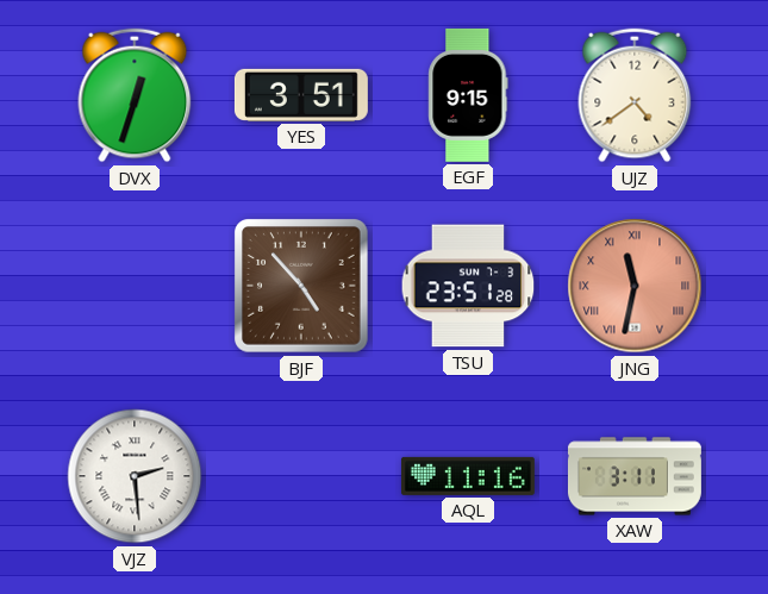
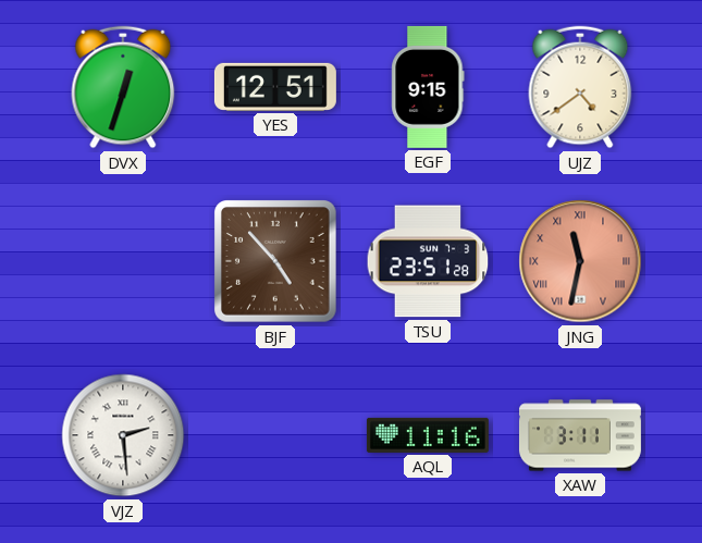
YES: 3:51 -> 12:51 (275, 87)
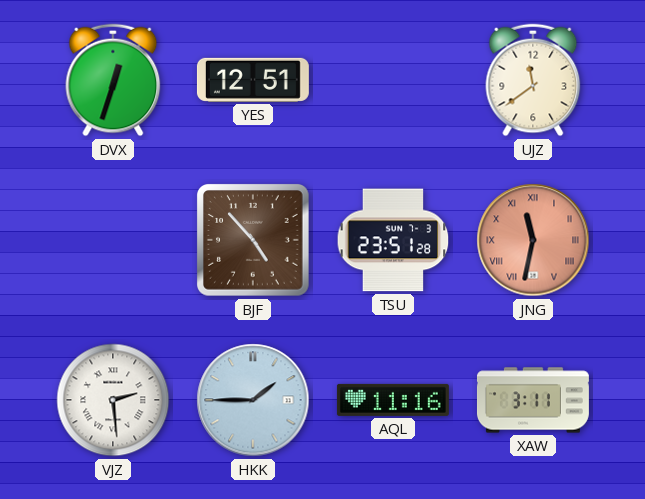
EGF: 9:15 -> none (428, 87)
UJZ: 4:39 -> 11:39 (533, 80)
HKK: none -> 1:45 (253, 400)
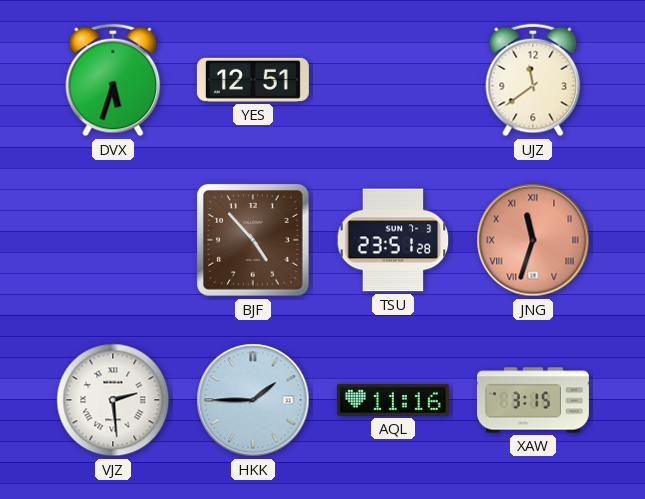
DVX: 12:33 -> 5:33 (113, 80)
JNG: 11:32 -> 11:33 (533, 240)
XAW: 3:11 -> 3:15 (533, 400)
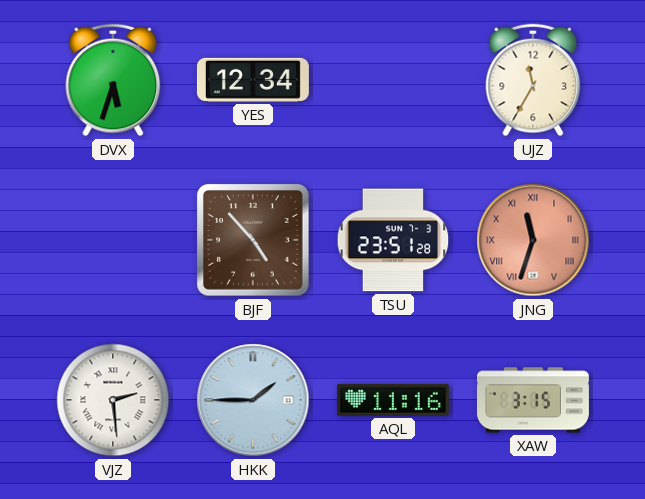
YES: 12:51 -> 12:34 (253, 80)
UJZ: 11:39 -> 11:35 (533, 80)
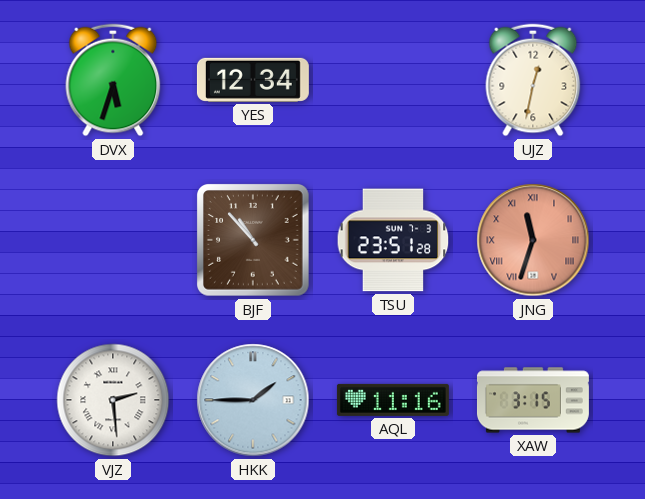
UJZ: 11:35 -> 12:32 (533, 80)
BJF: 4:53 -> 10:53 (254, 241)
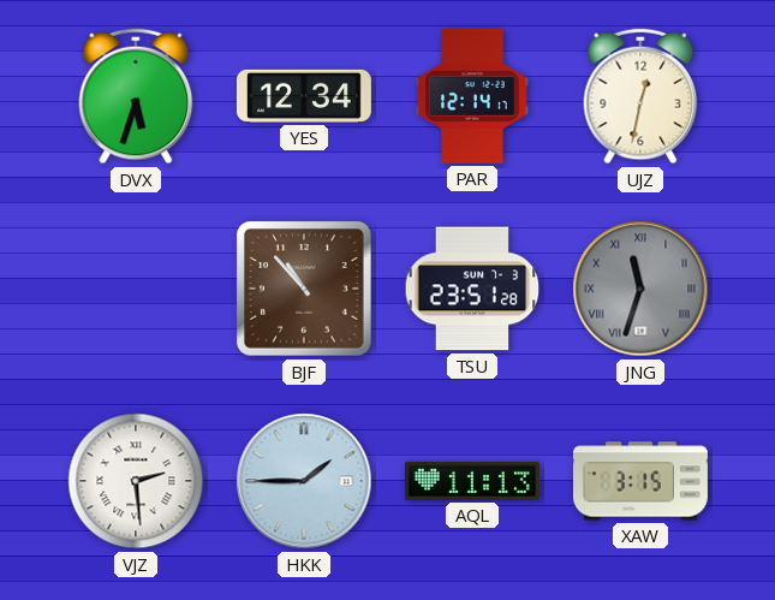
PAR: none -> 12:14 (472, 96)
JNG dial: salmon -> grey (640, 289)
AQL: 11:16 -> 11:13 (472, 481)
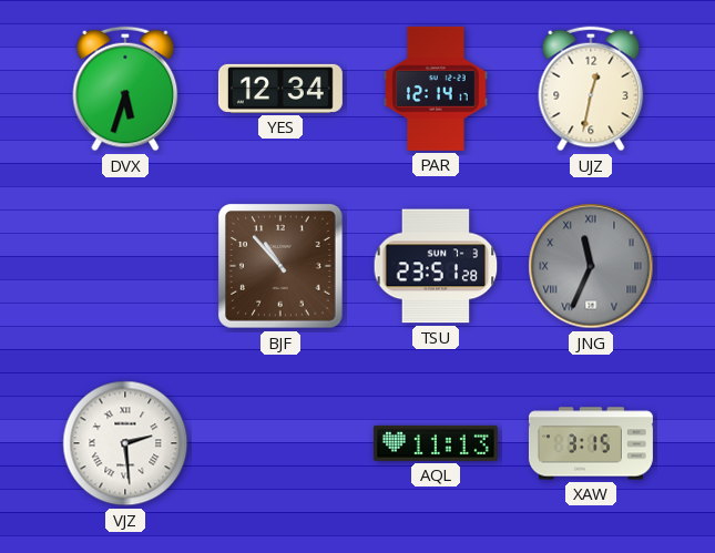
JNG: 11:33 -> 11:34 (591, 266)
HKK: 1:45 -> none (304, 481)
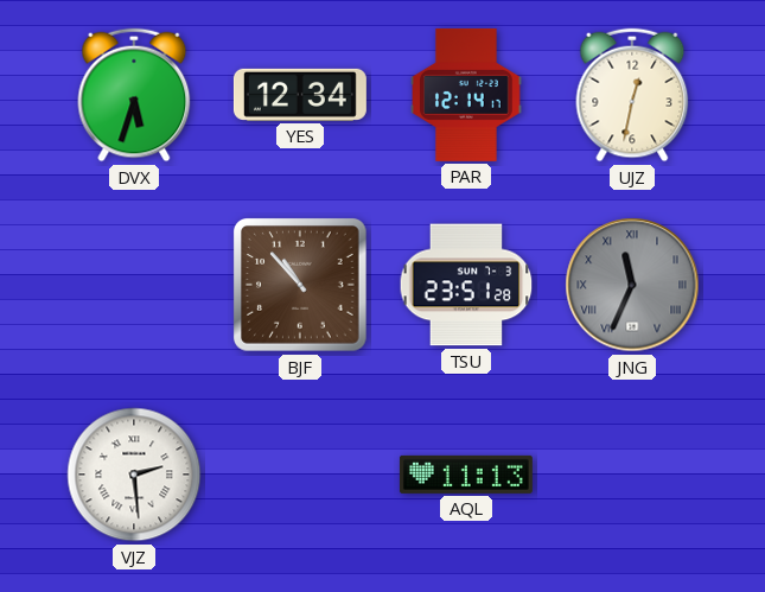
XAW: 3:15 -> none (591, 443)
